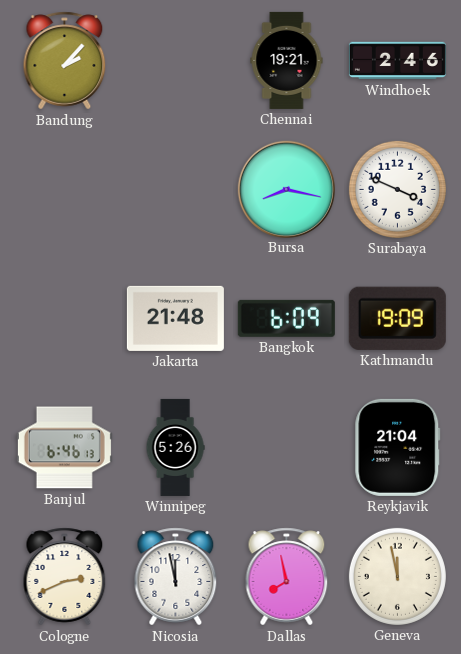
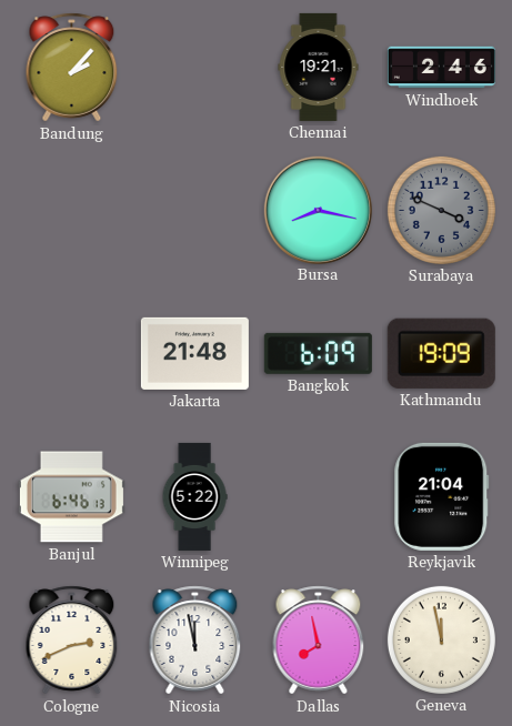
Surabaya dial: white -> grey (441, 210)
Winnipeg: 5:26 -> 5:22 (194, 496)
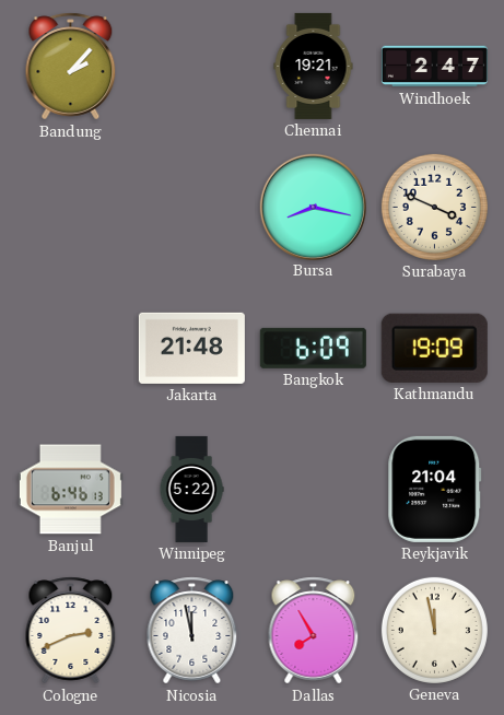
Windhoek: 2:46 -> 2:47 (434, 67)
Surabaya dial: grey -> cream (434, 207)
Dallas: 7:58 -> 7:55 (314, 631)
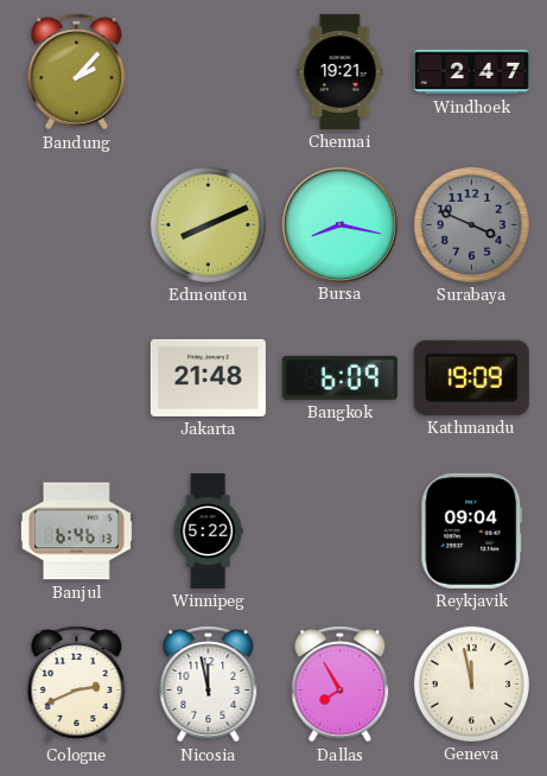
Edmonton: none -> 8:11 (208, 224)
Surabaya dial: cream -> grey (471, 224)
Reykjavik: 21:04 -> 09:04 (472, 530)
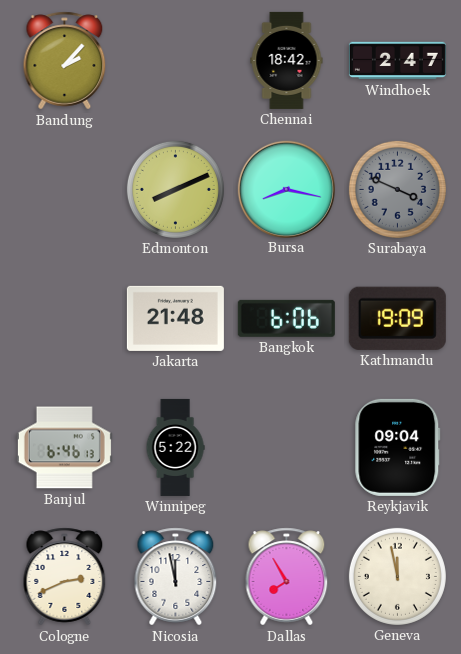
Chennai: 19:21 -> 18:42 (287, 60)
Bangkok: 6:09 -> 6:06 (286, 318)
